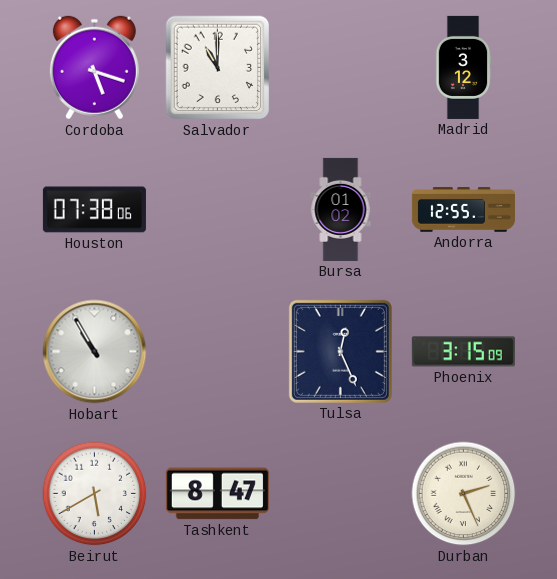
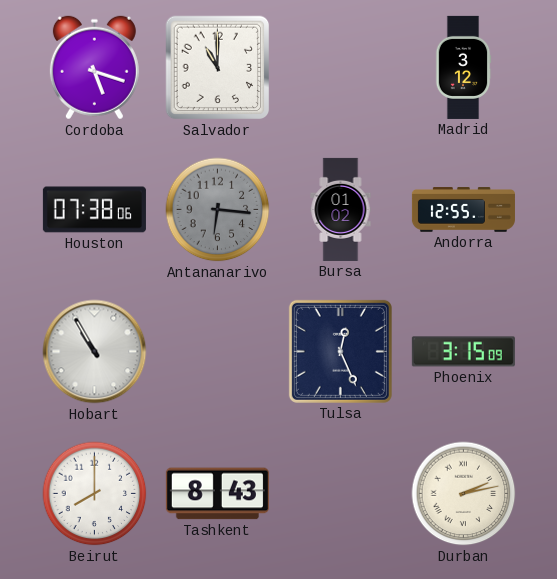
Antananarivo: none -> 6:16 (218, 210)
Beirut: 5:40 -> 8:00 (95, 494)
Tashkent: 8:47 -> 8:43 (217, 494)
Durban: 2:26 -> 2:13 (464, 494)
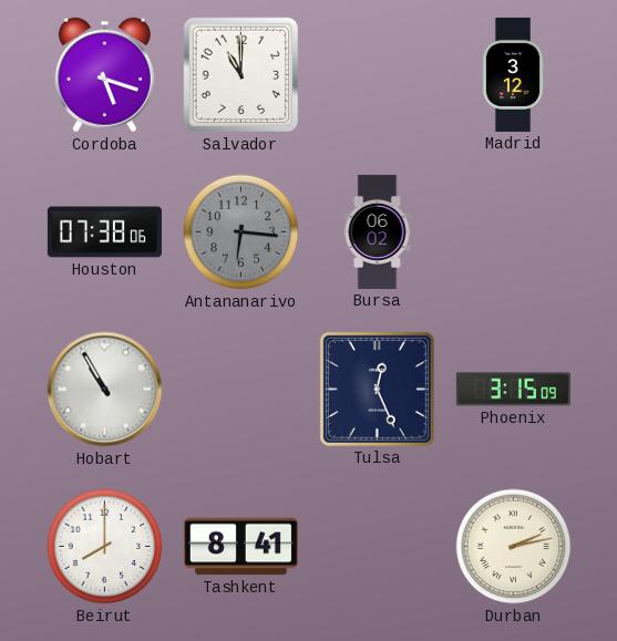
Bursa: 01:02 -> 06:02 (378, 231)
Andorra: 12:55 -> none (463, 210)
Tashkent: 8:43 -> 8:41 (240, 547)
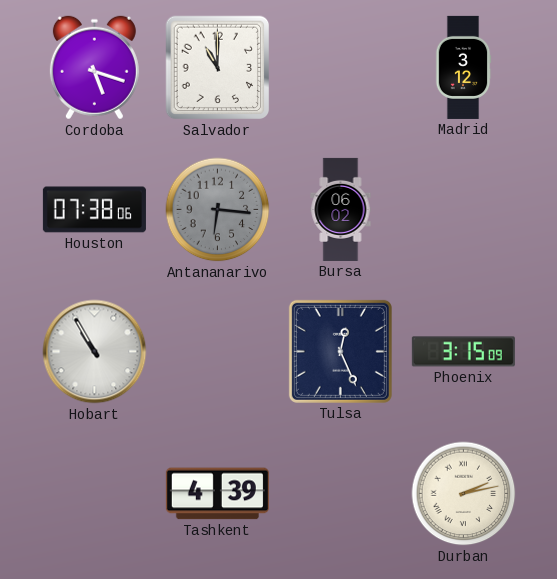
Beirut: 8:00 -> none (105, 547)
Tashkent: 8:41 -> 4:39 (217, 494)
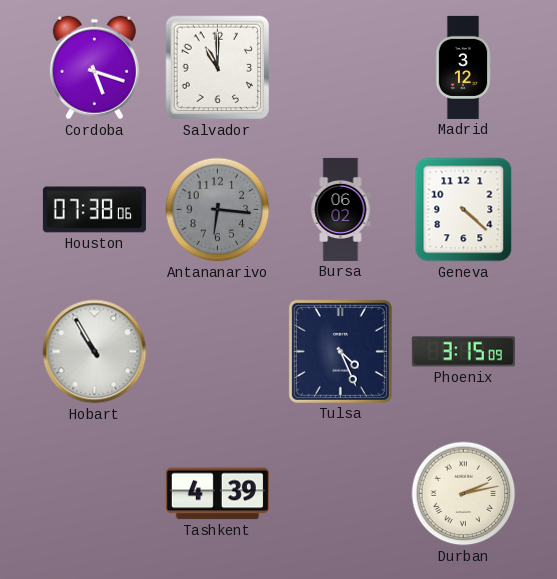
Geneva: none -> 4:22 (464, 210)
Tulsa: 12:26 -> 4:26 (340, 351)
